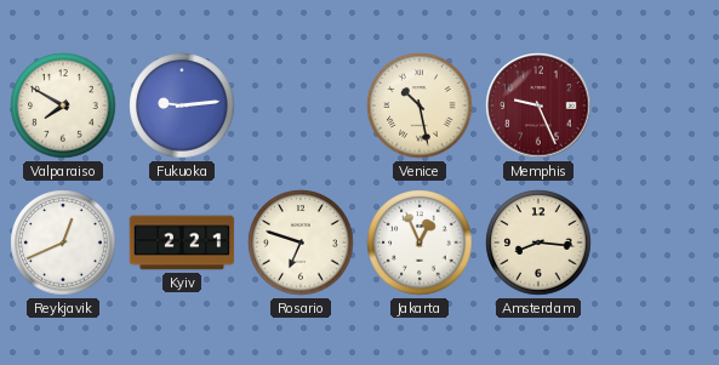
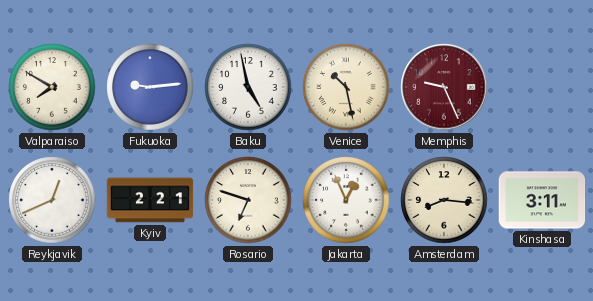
Baku: none -> 4:58 (248, 87)
Kinshasa: none -> 3:11 (542, 200)
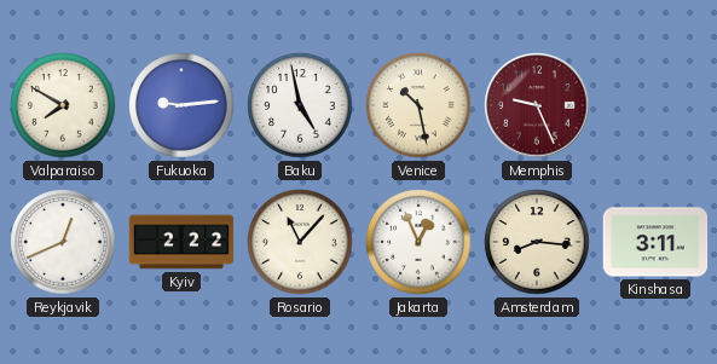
Kyiv: 2:21 -> 2:22 (181, 242)
Rosario: 6:48 -> 11:07 (300, 242)
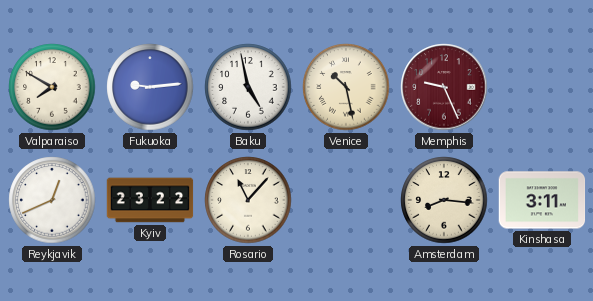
Kyiv: 2:22 -> 23:22 (150, 200)
Jakarta: 12:56 -> none (418, 242)
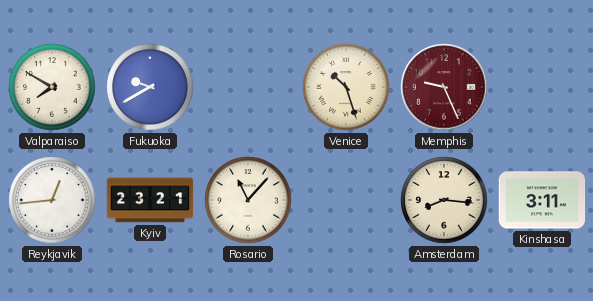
Fukuoka: 9:14 -> 9:40 (150, 87)
Baku: 4:58 -> none (248, 87)
Venice: 10:28 -> 10:27 (346, 87)
Reykjavik: 12:41 -> 12:44 (52, 200)
Kyiv: 23:22 -> 23:21 (150, 200)
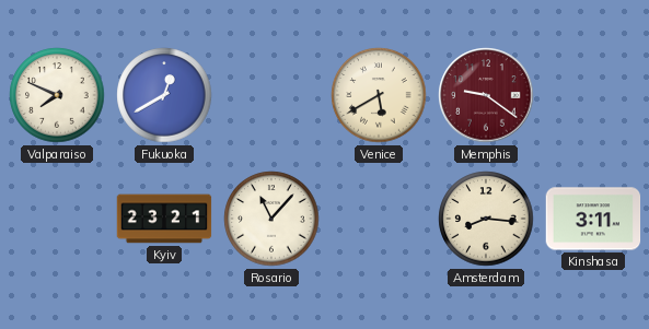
Valparaiso: 7:50 -> 7:49 (57, 95)
Fukuoka: 9:40 -> 12:40 (164, 95)
Venice: 10:27 -> 5:40 (379, 95)
Memphis: 9:26 -> 9:21 (486, 95)
Reykjavik: 12:44 -> none (52, 200)
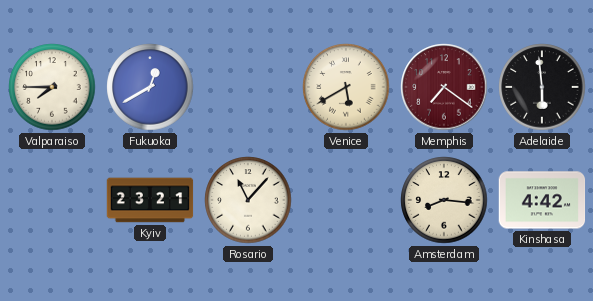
Valparaiso: 7:49 -> 7:45 (52, 87)
Memphis: 9:21 -> 7:21 (444, 87)
Adelaide: none -> 5:59 (542, 87)
Kinshasa: 3:11 -> 4:42 (542, 200)
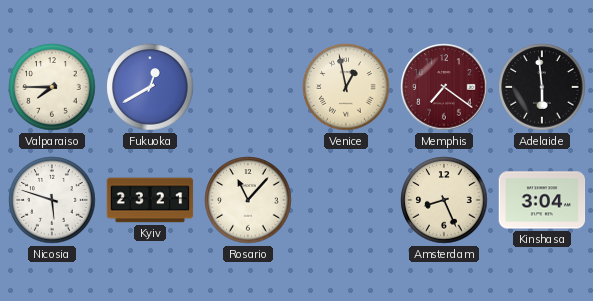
Venice: 5:40 -> 12:58 (346, 87)
Nicosia: none -> 5:48 (52, 200)
Amsterdam: 8:16 -> 8:26 (444, 200)
Kinshasa: 4:42 -> 3:04 (542, 200)
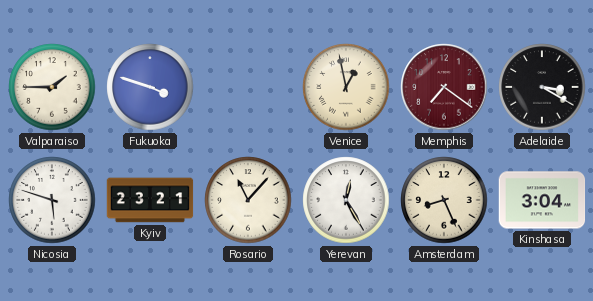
Valparaiso: 7:45 -> 1:45 (52, 87)
Fukuoka: 12:40 -> 3:48 (150, 87)
Adelaide: 5:59 -> 3:20 (542, 87)
Yerevan: none -> 12:25 (346, 200)
